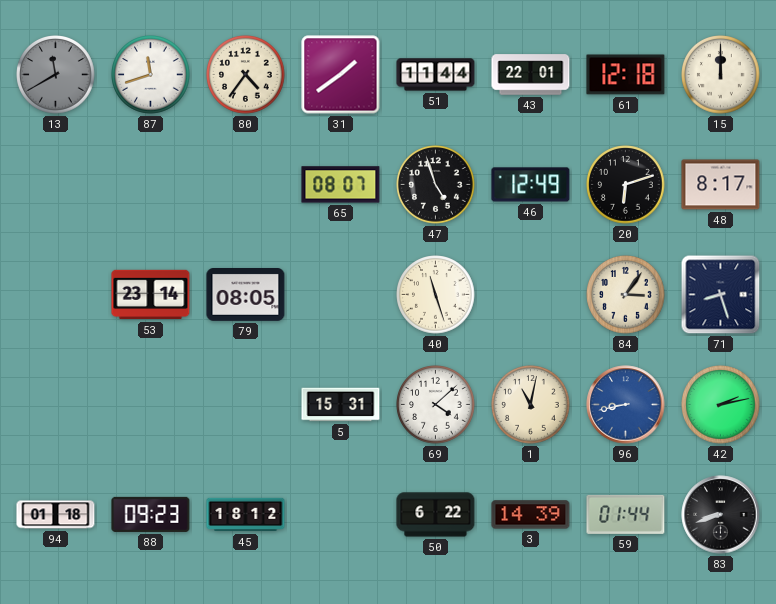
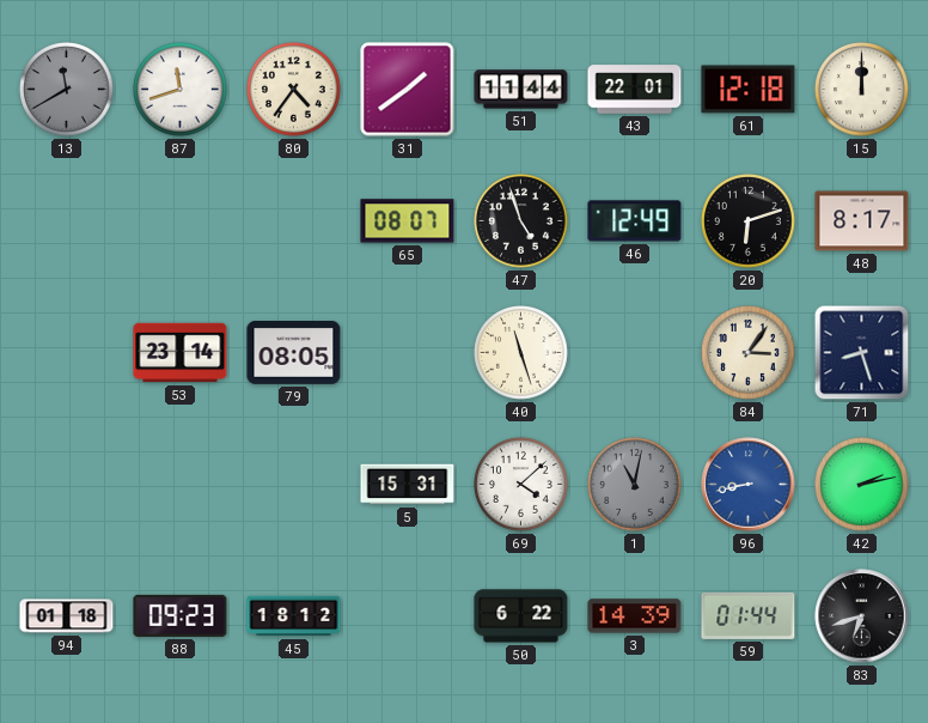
1 dial: cream -> grey (635, 485)
83: 8:42 -> 6:42 (862, 616)
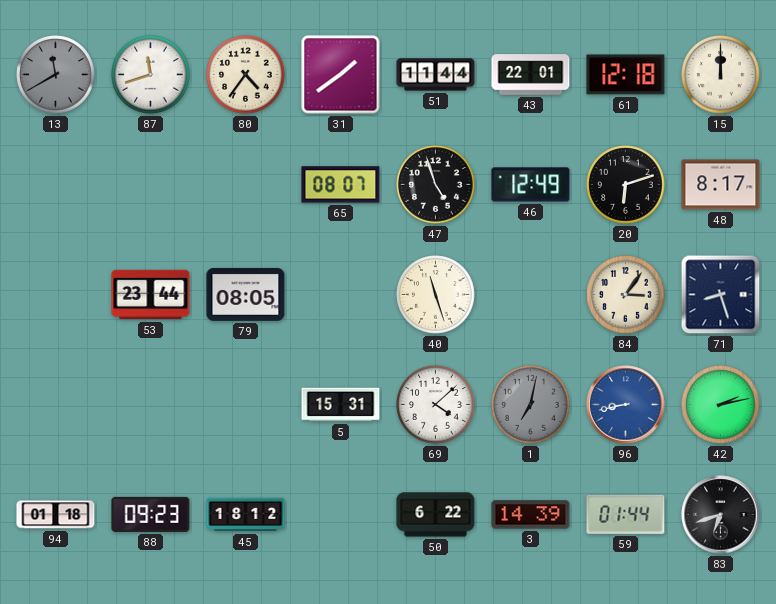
53: 23:14 -> 23:44 (151, 295)
1: 11:02 -> 7:02 (531, 405)
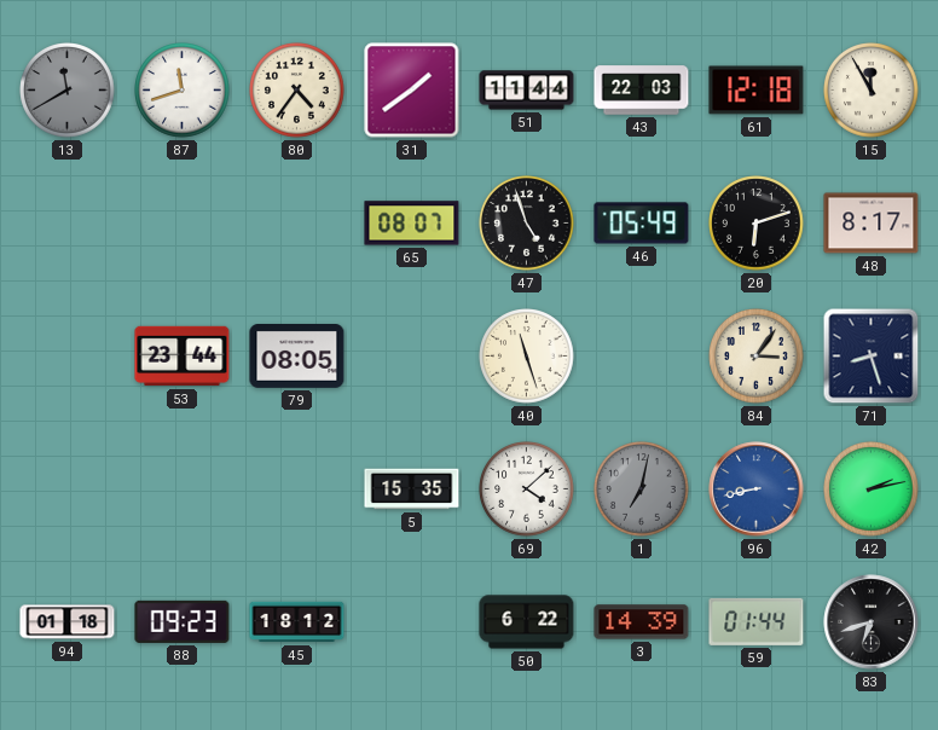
43: 22:01 -> 22:03 (642, 91)
15: 12:00 -> 11:55 (872, 91)
46: 12:49 -> 05:49 (642, 224)
5: 15:31 -> 15:35 (412, 489)
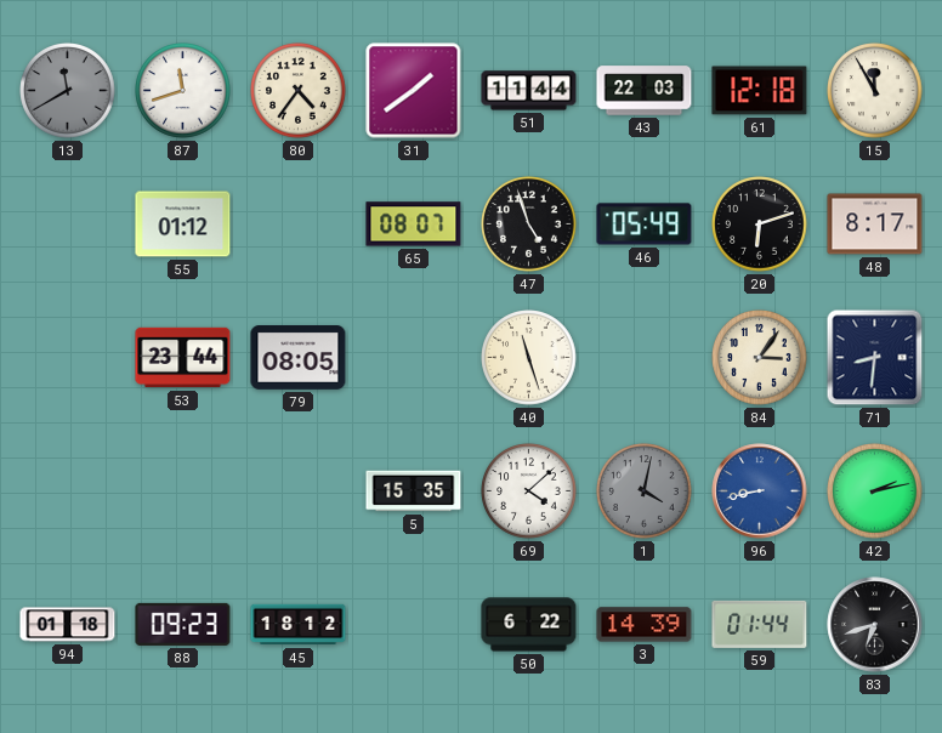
55: none -> 01:12 (183, 225)
71: 8:27 -> 8:31 (875, 358)
1: 7:02 -> 4:02 (645, 491)
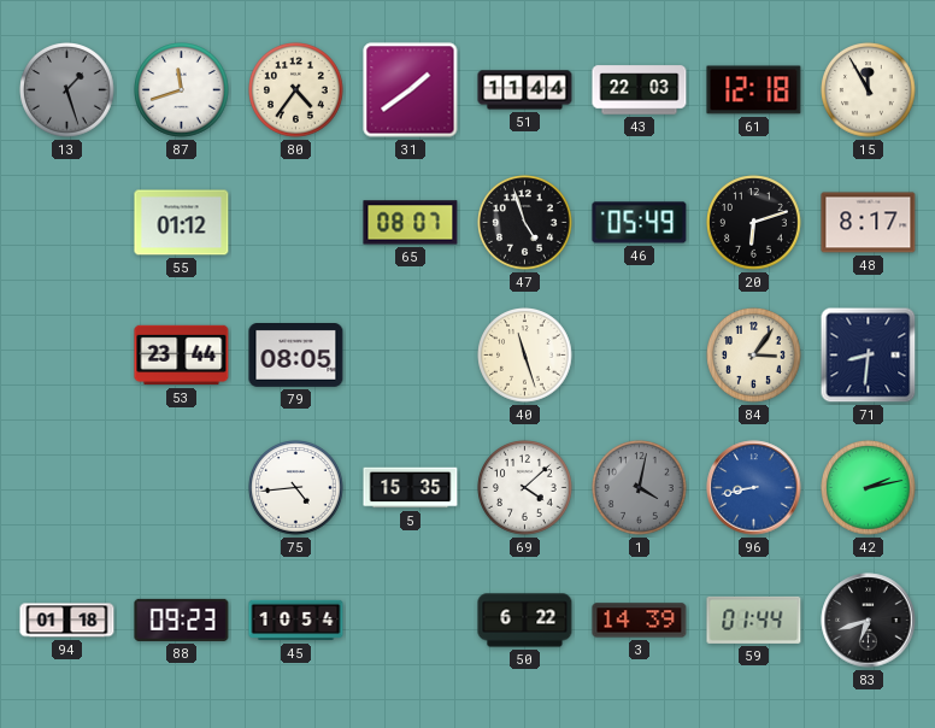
13: 11:40 -> 1:27 (67, 90)
75: none -> 4:44 (296, 488)
45: 18:12 -> 10:54 (296, 621)
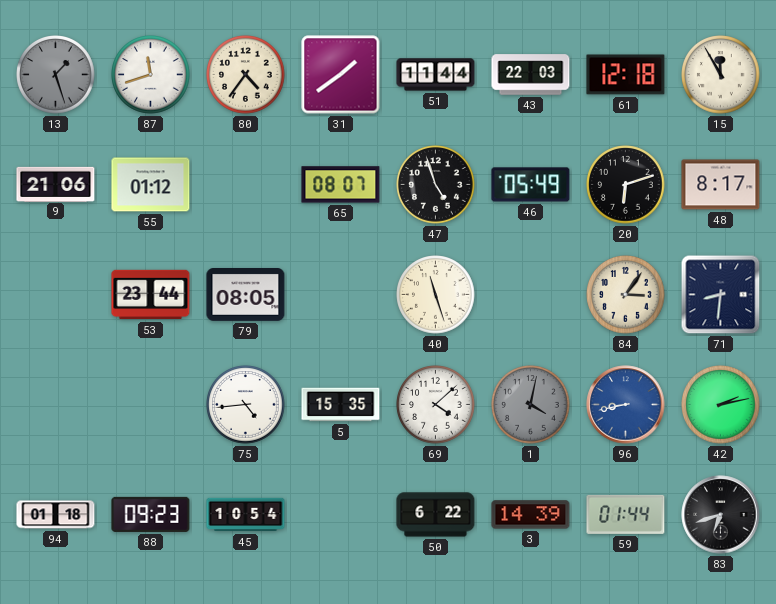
9: none -> 21:06 (56, 184)
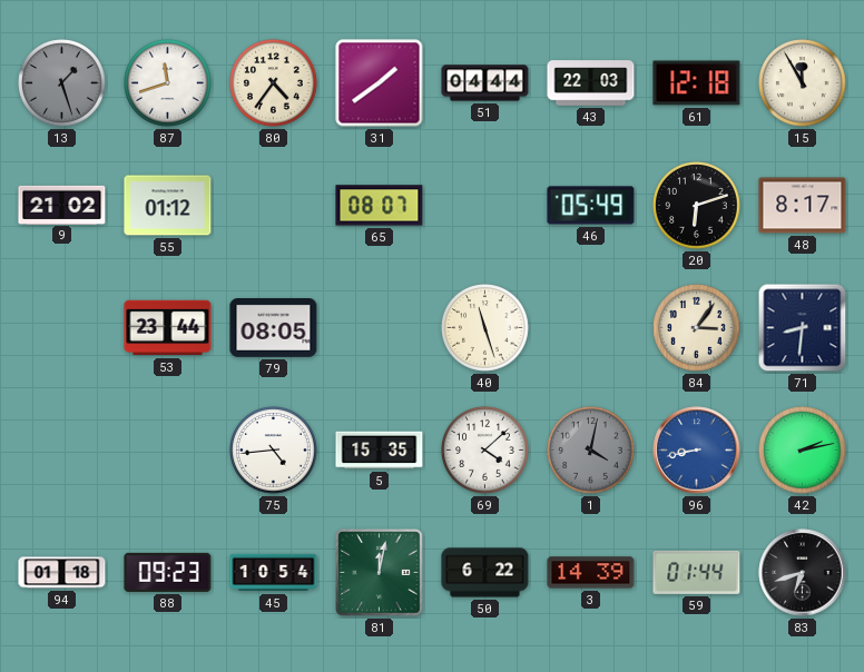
51: 11:44 -> 04:44 (485, 83)
9: 21:06 -> 21:02 (62, 205)
47: 4:57 -> none (436, 185)
81: none -> 12:02 (380, 573)
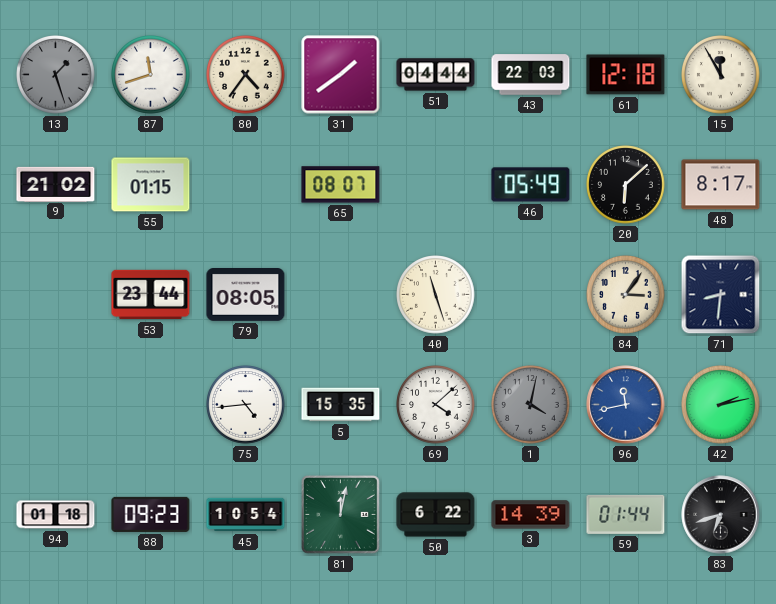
55: 01:12 -> 01:15 (151, 185)
20: 6:12 -> 6:08 (626, 185)
96: 8:43 -> 11:43 (626, 405)
